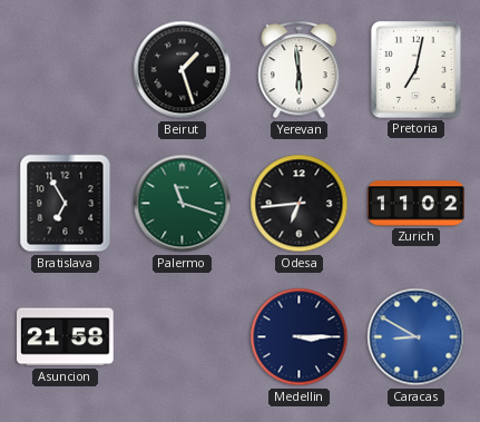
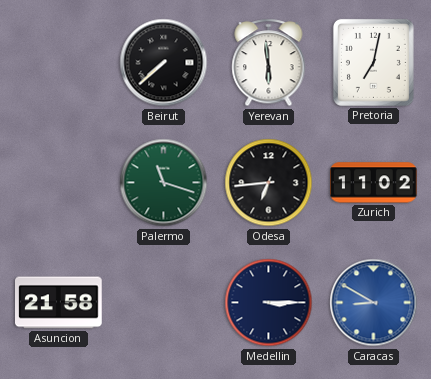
Beirut: 1:27 -> 7:38 (164, 63)
Bratislava: 6:55 -> none (66, 204)
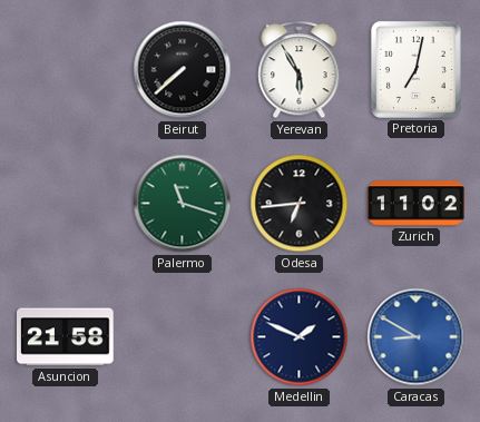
Yerevan: 5:59 -> 5:55 (300, 70)
Medellin: 3:15 -> 1:49 (300, 337)
